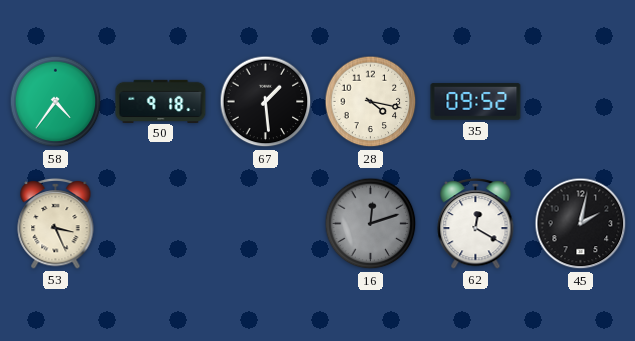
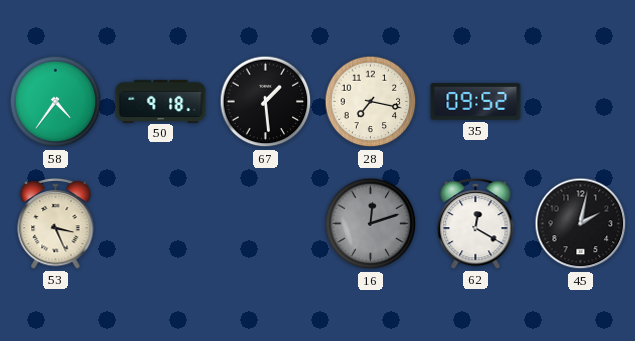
28: 4:17 -> 7:17 (371, 102)
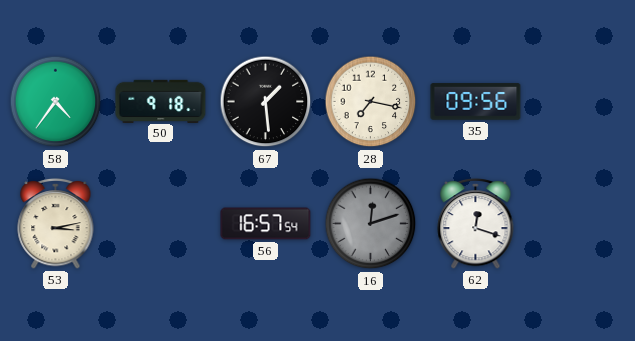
35: 09:52 -> 09:56 (476, 102)
53: 3:26 -> 3:13 (56, 223)
56: none -> 16:57 (266, 224)
62: 12:20 -> 12:18 (476, 223)
45: 2:02 -> none (581, 224)
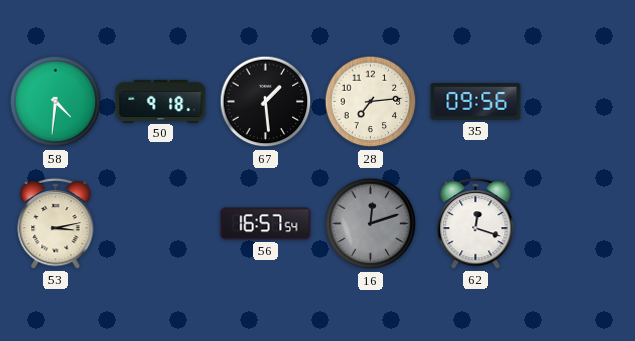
58: 4:36 -> 4:31 (56, 102)
28: 7:17 -> 7:14 (371, 102)
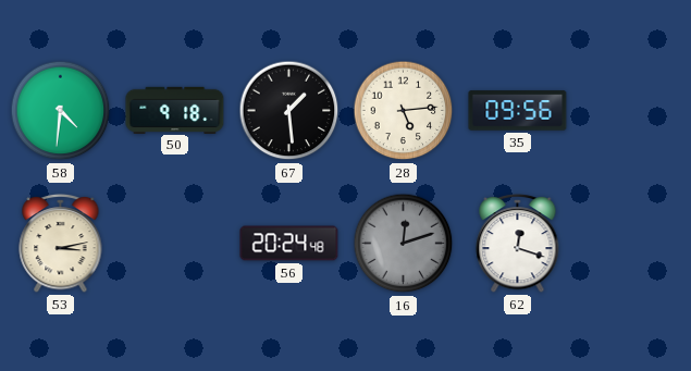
28: 7:14 -> 5:14 (404, 111)
56: 16:57 -> 20:24 (289, 244)
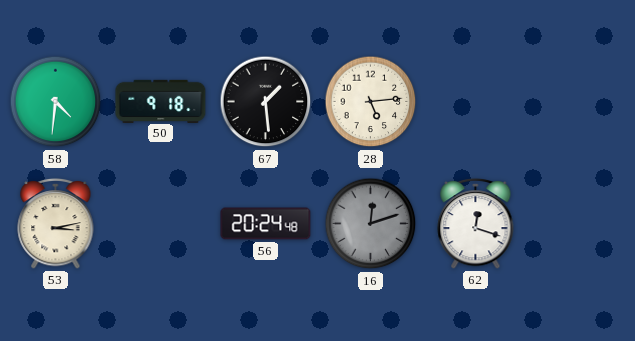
35: 09:56 -> none (518, 111)
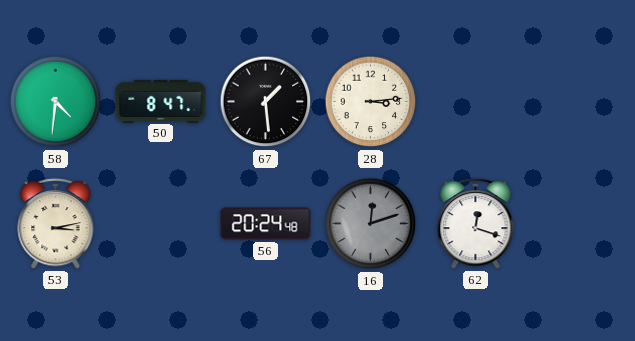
50: 9:18 -> 8:47 (161, 101)
28: 5:14 -> 3:14 (371, 102)
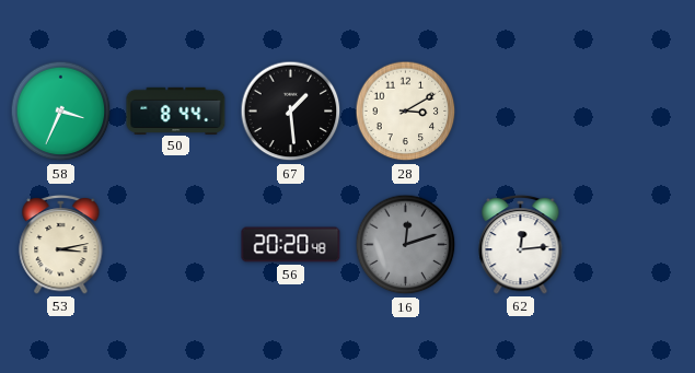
58: 4:31 -> 3:34 (61, 112)
50: 8:47 -> 8:44 (176, 110)
28: 3:14 -> 3:10 (406, 112)
56: 20:24 -> 20:20 (291, 245)
62: 12:18 -> 12:14 (521, 244)
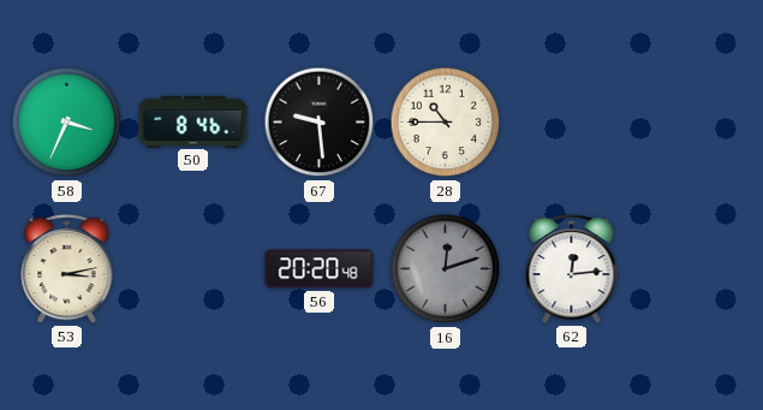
50: 8:44 -> 8:46 (193, 121)
67: 1:29 -> 9:29 (320, 123)
28: 3:10 -> 10:45 (446, 123)
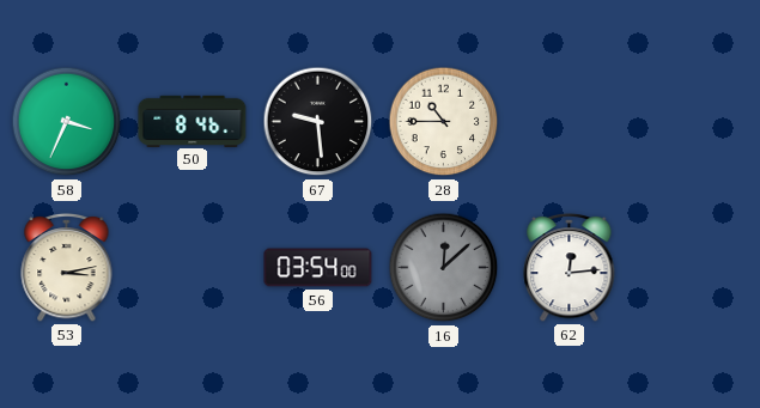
56: 20:20 -> 03:54 (318, 268)
16: 12:12 -> 12:08 (444, 268)
